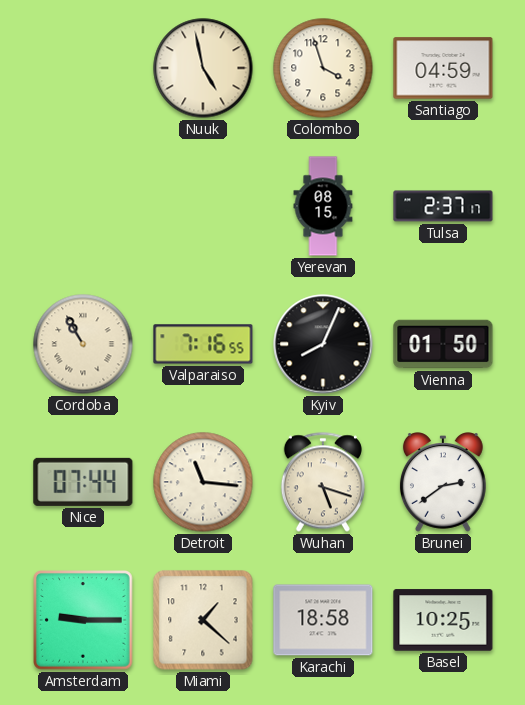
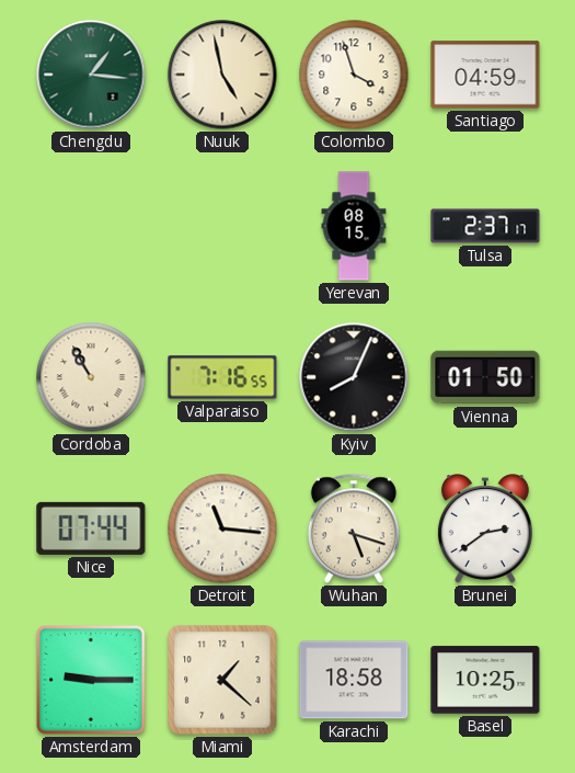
Chengdu: none -> 1:16 (91, 75)
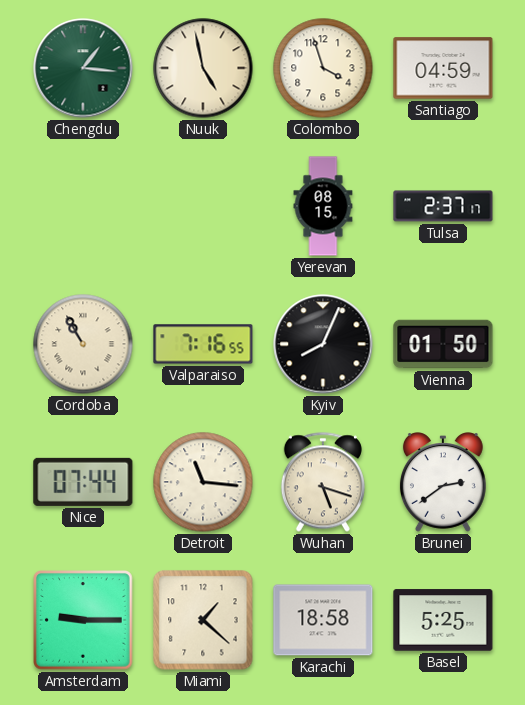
Basel: 10:25 -> 5:25 (443, 620)
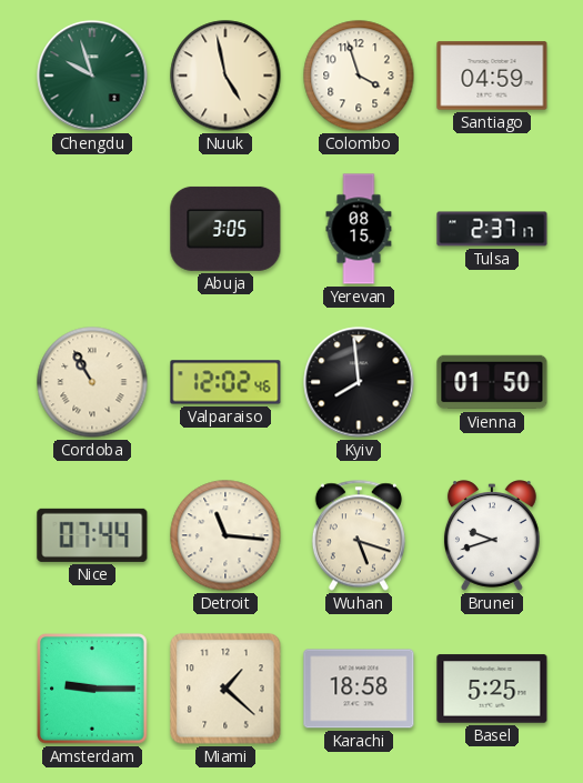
Chengdu: 1:16 -> 9:57 (92, 76)
Abuja: none -> 3:05 (225, 229)
Valparaiso: 7:16 -> 12:02 (225, 382)
Kyiv: 8:04 -> 7:59 (359, 382)
Brunei: 2:39 -> 9:42 (492, 535)
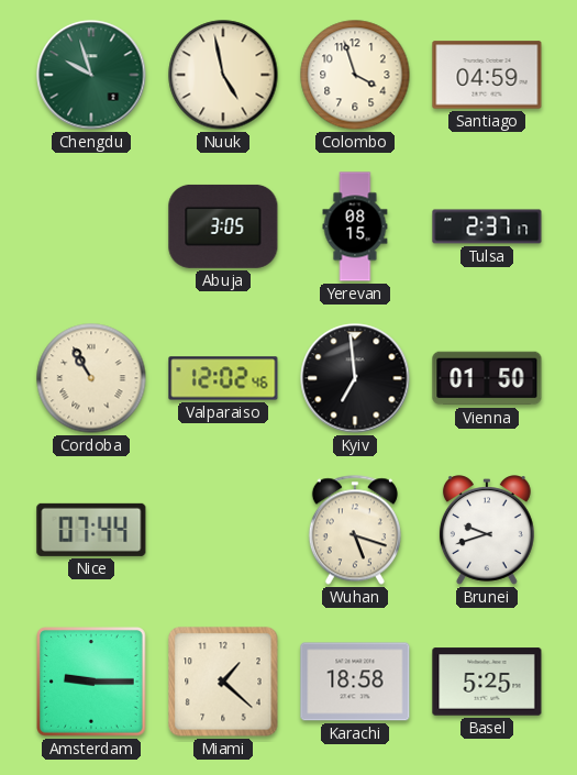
Kyiv: 7:59 -> 6:59 (355, 378)
Detroit: 11:16 -> none (225, 535)
